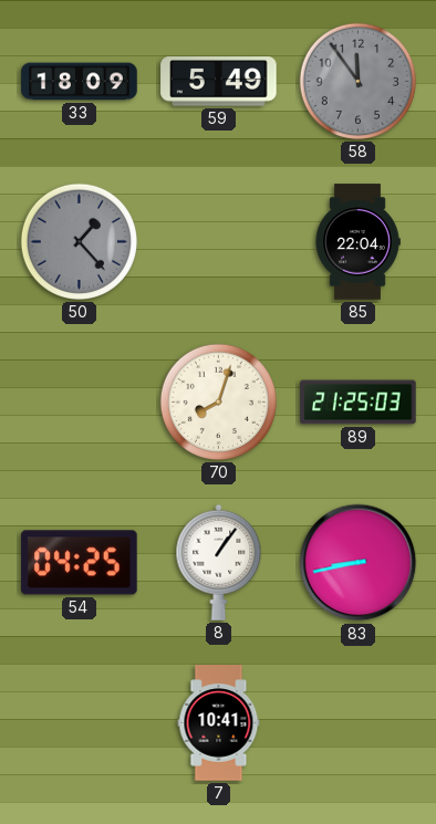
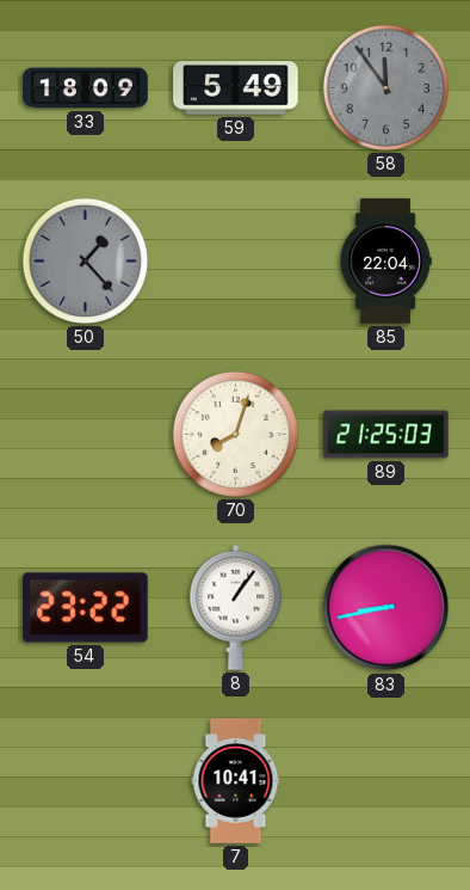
54: 04:25 -> 23:22 (86, 608)
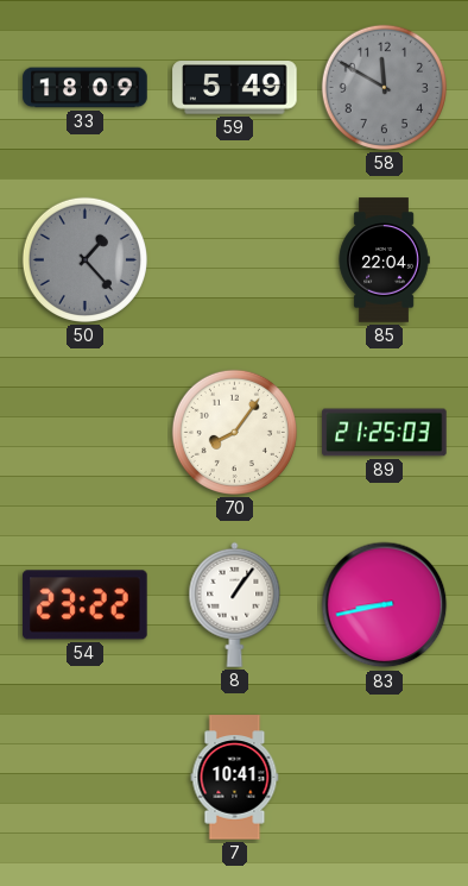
58: 11:54 -> 11:50 (384, 87)
70: 8:03 -> 8:06 (234, 432)
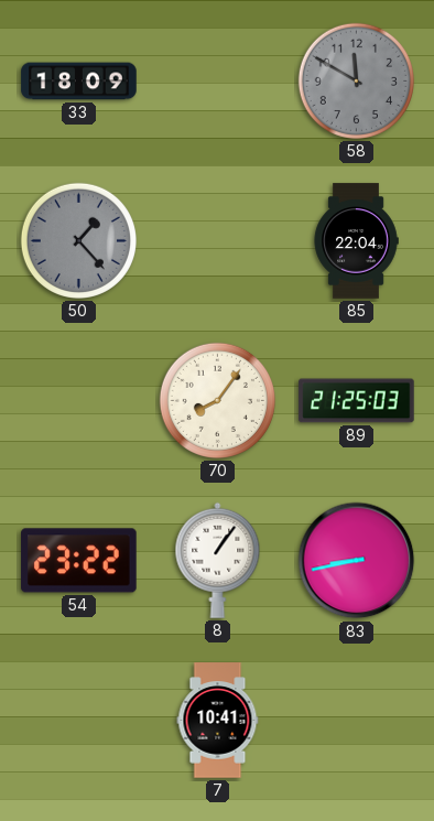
59: 5:49 -> none (235, 88)
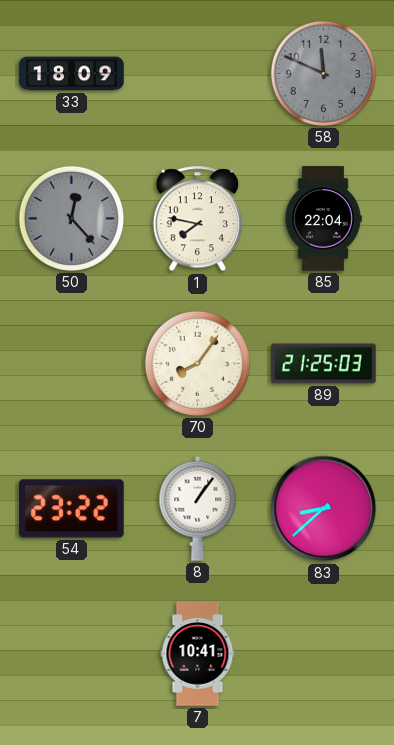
58: 11:50 -> 11:49 (323, 73)
50: 1:23 -> 12:23 (71, 218)
1: none -> 7:47 (197, 219)
83: 8:43 -> 8:38 (324, 509)
